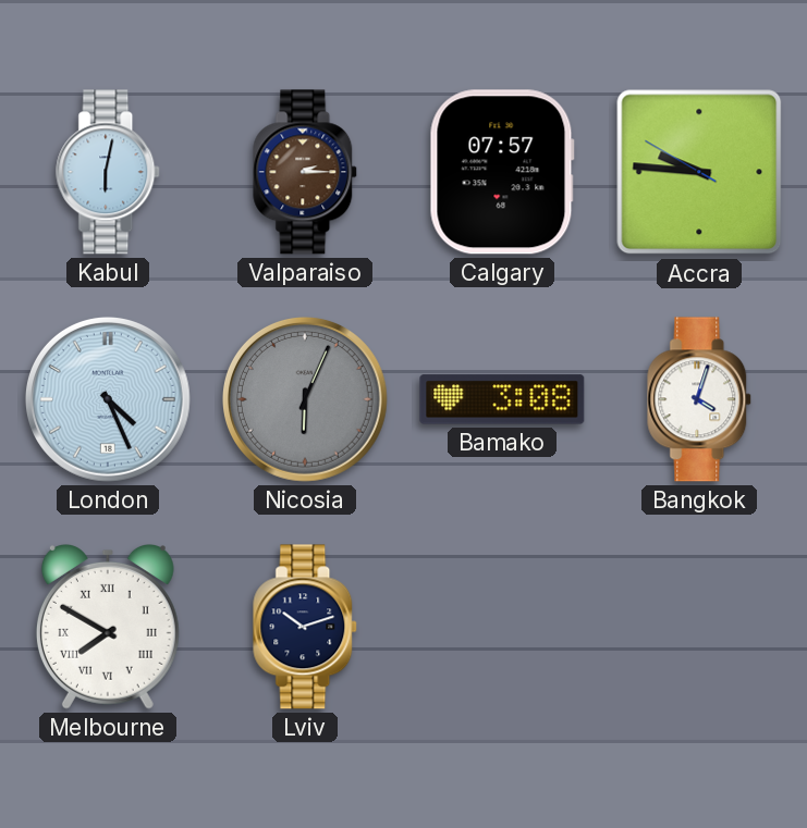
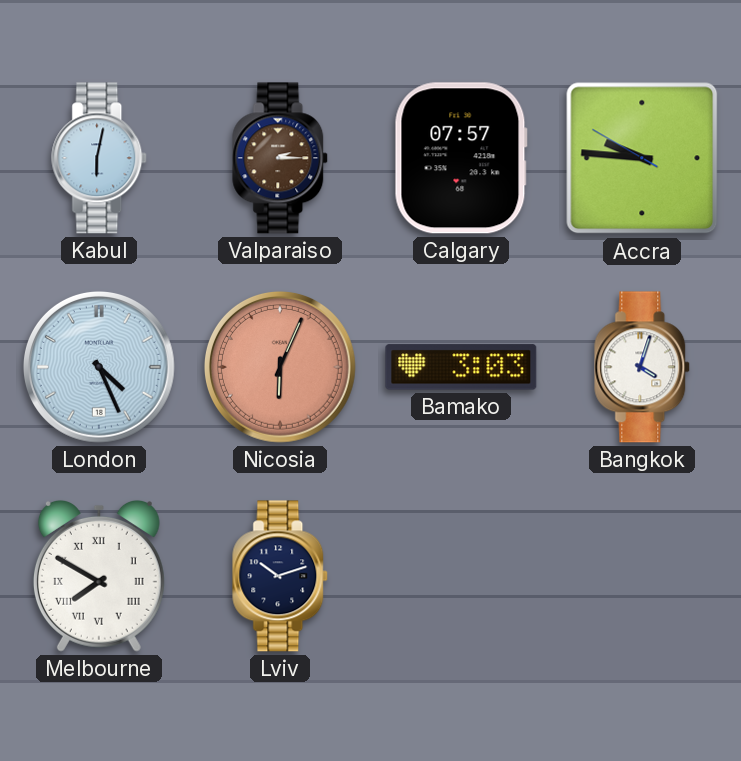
Nicosia dial: grey -> salmon (280, 367)
Bamako: 3:08 -> 3:03 (461, 367)
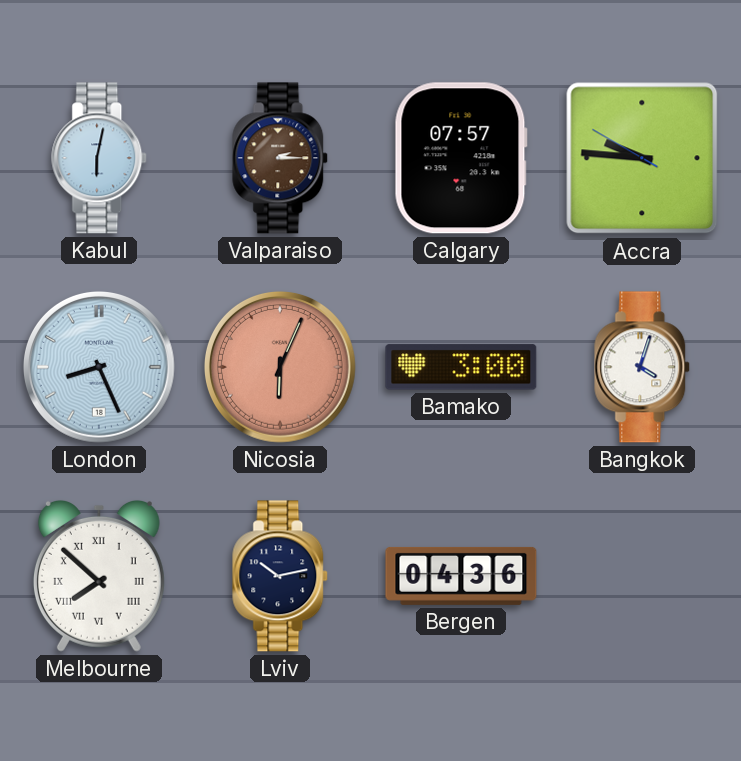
London: 4:26 -> 8:26 (99, 367)
Bamako: 3:03 -> 3:00 (461, 367)
Melbourne: 7:50 -> 7:52 (99, 576)
Lviv: 10:12 -> 10:13 (281, 576)
Bergen: none -> 04:36 (461, 576)
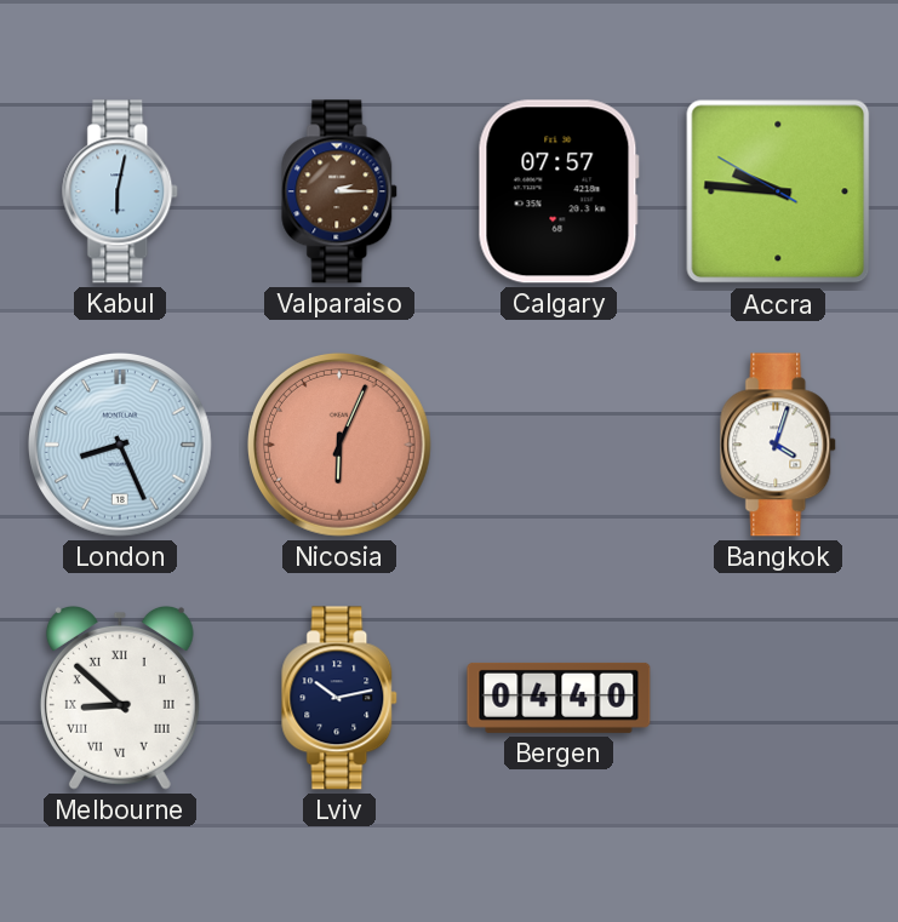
Bamako: 3:00 -> none (461, 367)
Melbourne: 7:52 -> 8:52 (120, 698)
Bergen: 04:36 -> 04:40 (559, 698)
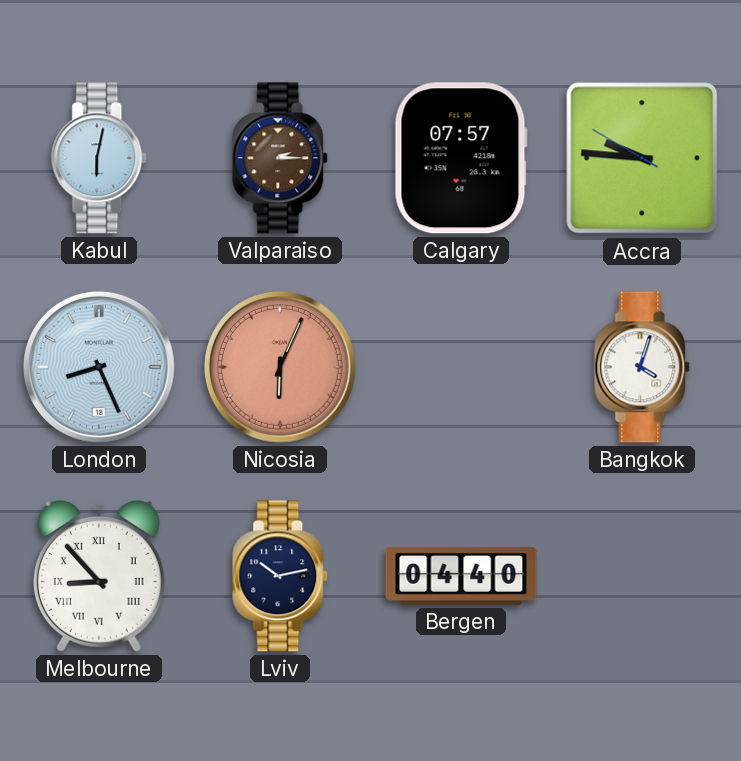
Melbourne: 8:52 -> 8:53 (99, 576)
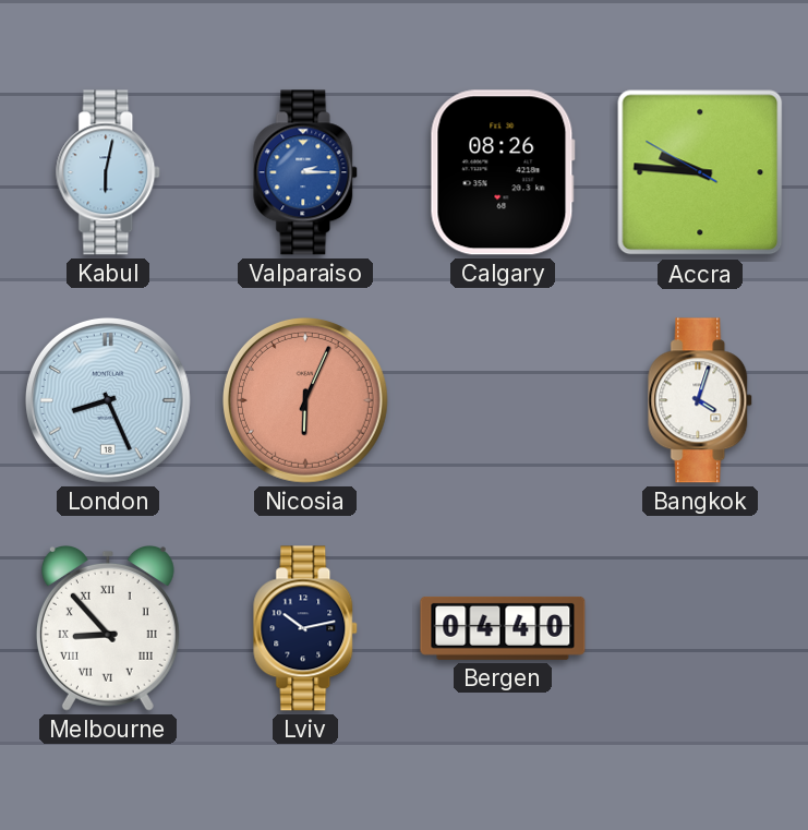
Valparaiso dial: brown -> blue (306, 172)
Calgary: 07:57 -> 08:26 (503, 172)
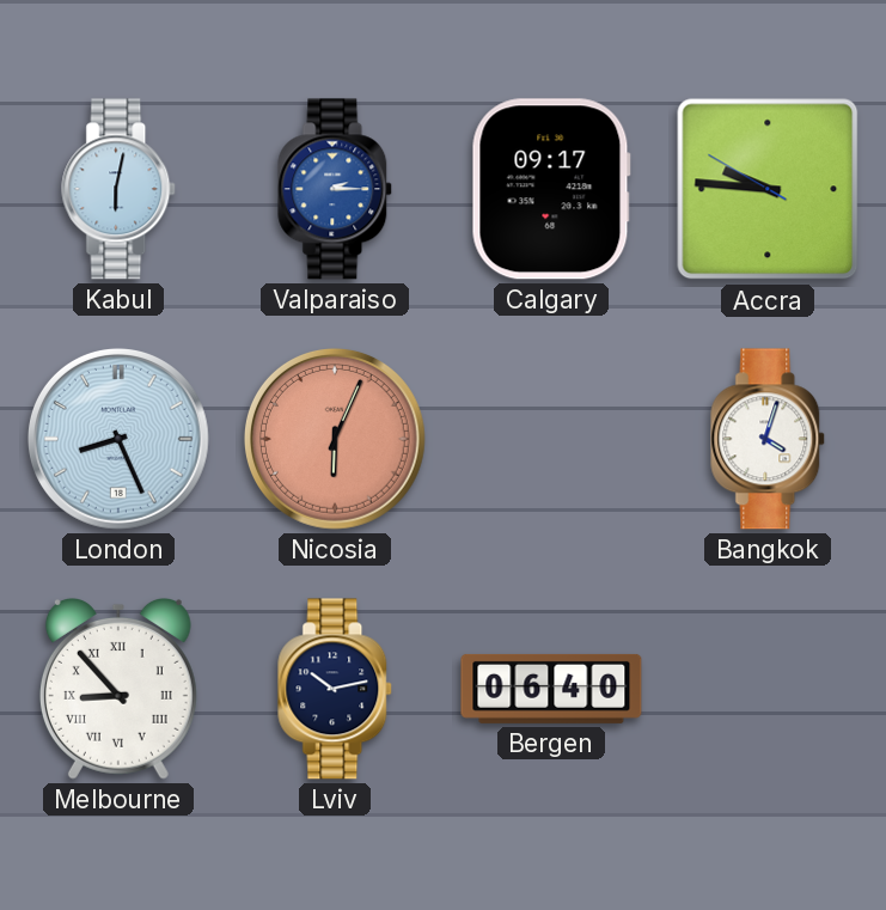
Calgary: 08:26 -> 09:17 (551, 189)
Bergen: 04:40 -> 06:40 (551, 689)
